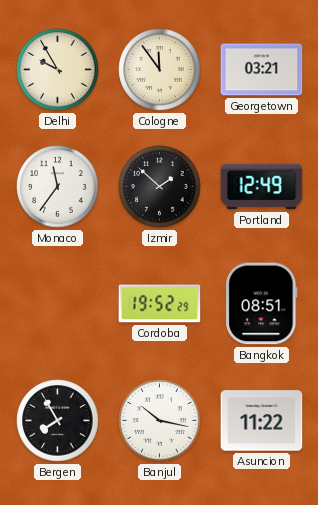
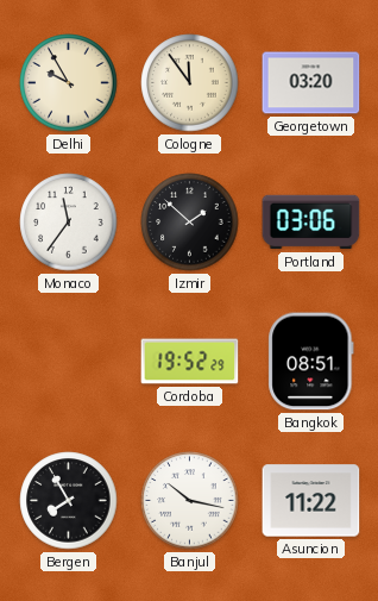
Georgetown: 03:21 -> 03:20 (311, 83)
Portland: 12:49 -> 03:06 (311, 223)
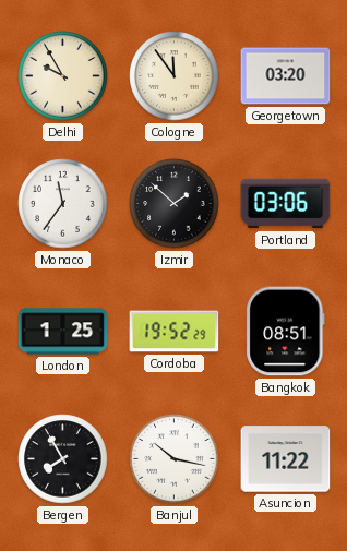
London: none -> 1:25 (63, 332)
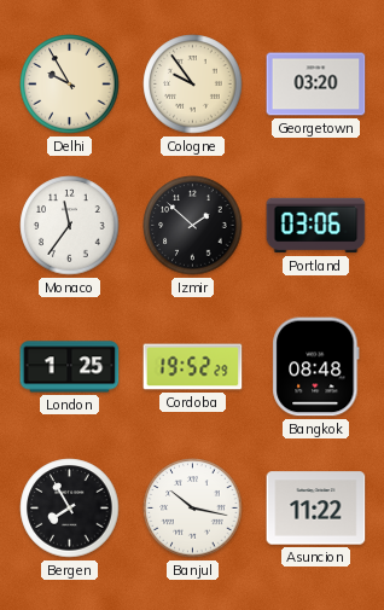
Cologne: 11:54 -> 9:54 (193, 85)
Bangkok: 08:51 -> 08:48 (316, 367)
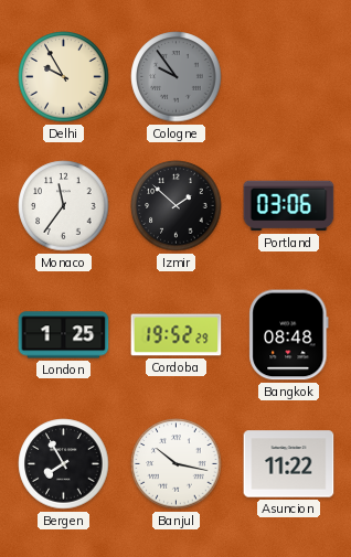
Cologne dial: cream -> grey (177, 77)
Georgetown: 03:20 -> none (316, 85)
